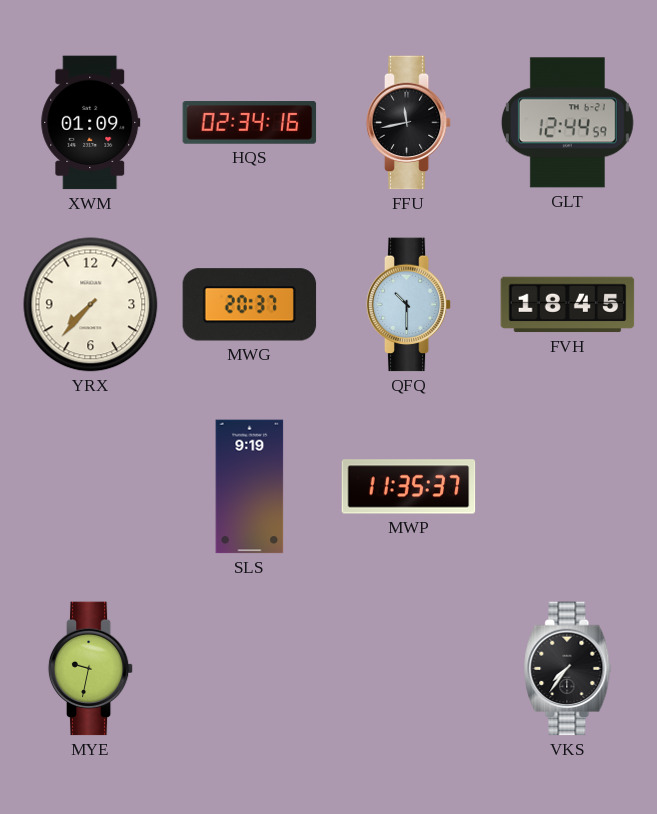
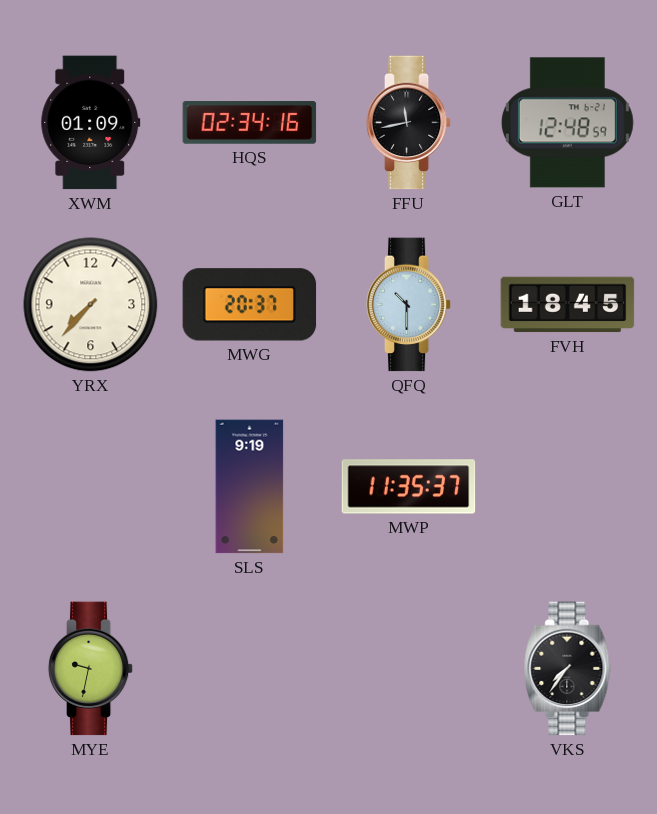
GLT: 12:44 -> 12:48 (567, 123)
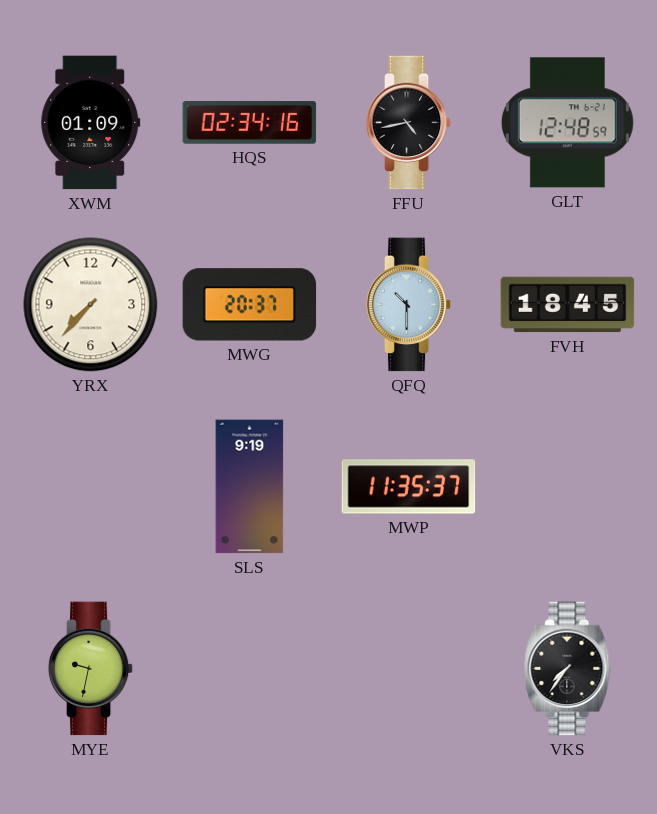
FFU: 11:43 -> 4:43 (409, 123)
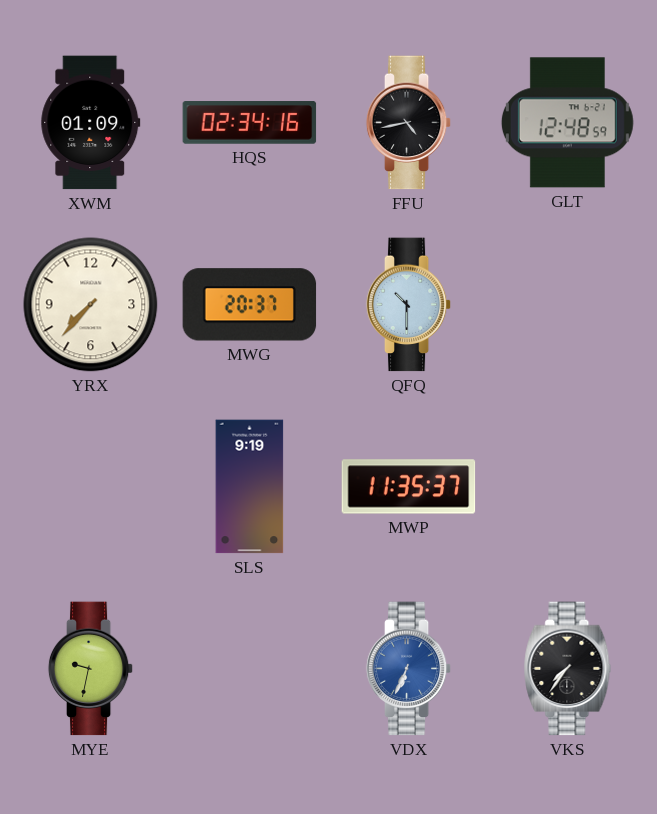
FVH: 18:45 -> none (568, 305)
VDX: none -> 6:34 (409, 669)
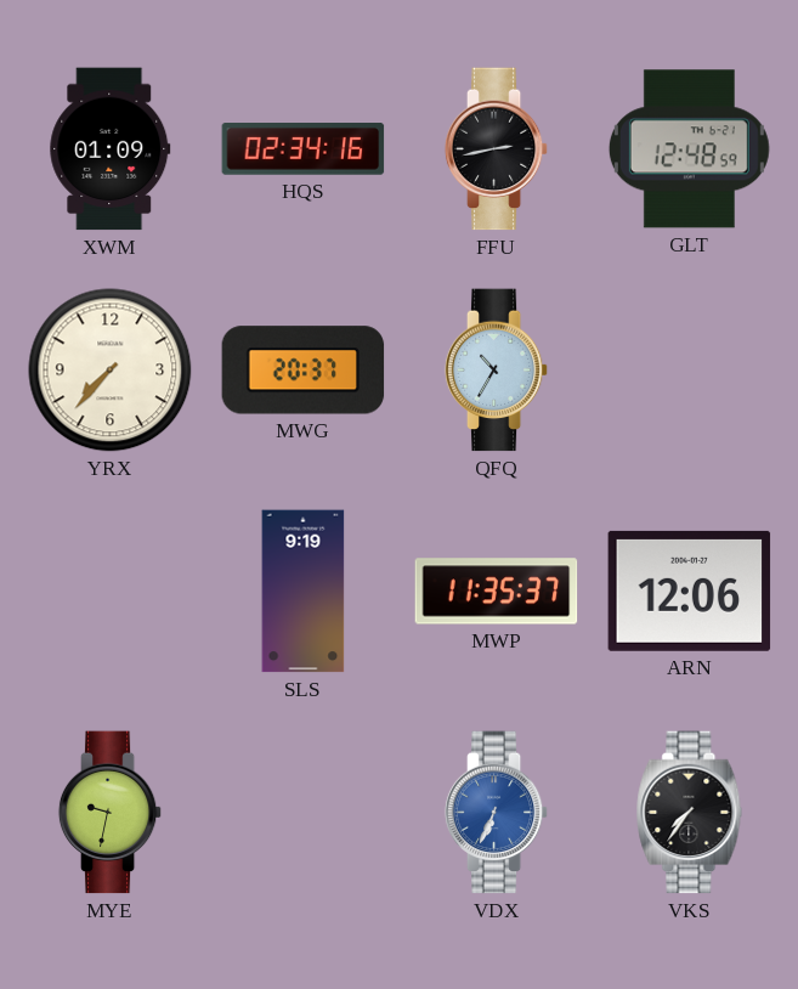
FFU: 4:43 -> 2:43 (497, 149)
QFQ: 10:30 -> 10:35 (497, 371)
ARN: none -> 12:06 (690, 590)
